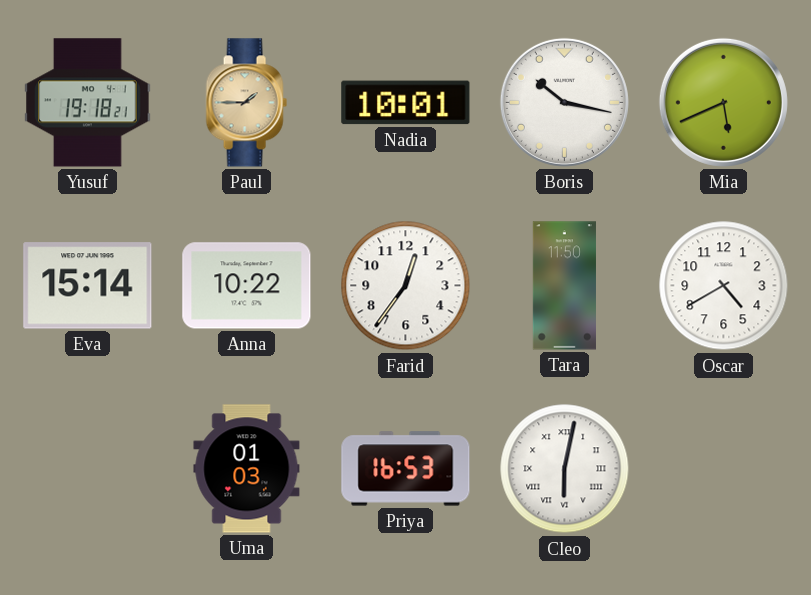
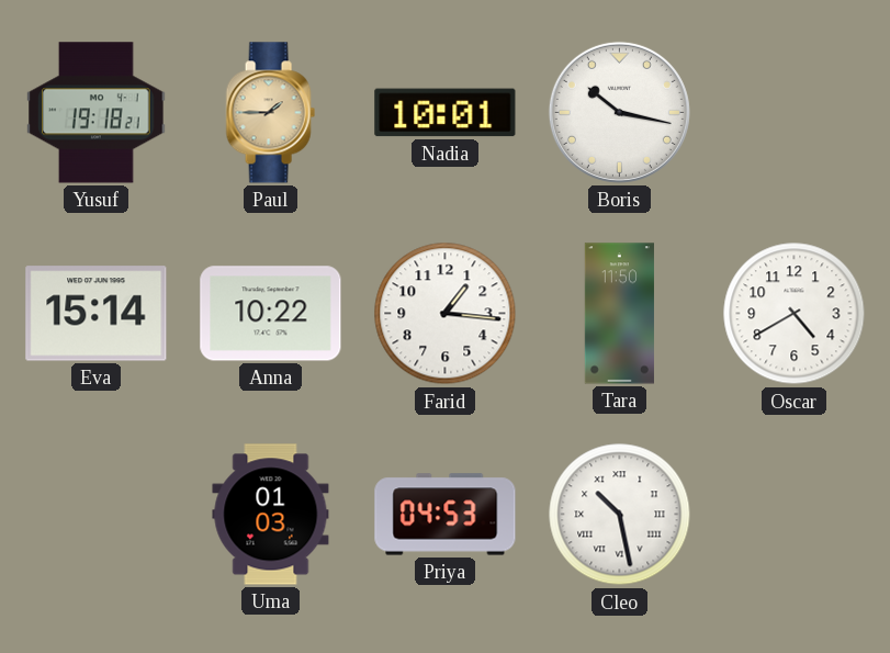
Mia: 5:41 -> none (723, 102)
Farid: 12:36 -> 1:16 (446, 314)
Priya: 16:53 -> 04:53 (446, 515)
Cleo: 6:02 -> 10:28 (620, 515)
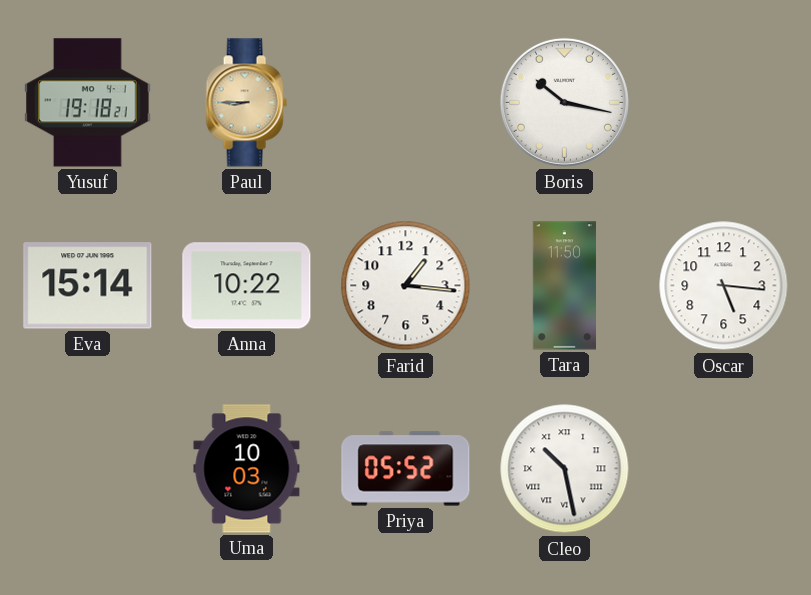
Paul: 1:45 -> 8:45 (246, 103)
Nadia: 10:01 -> none (446, 113)
Oscar: 4:40 -> 5:16 (724, 286)
Uma: 01:03 -> 10:03 (247, 469)
Priya: 04:53 -> 05:52 (406, 469)
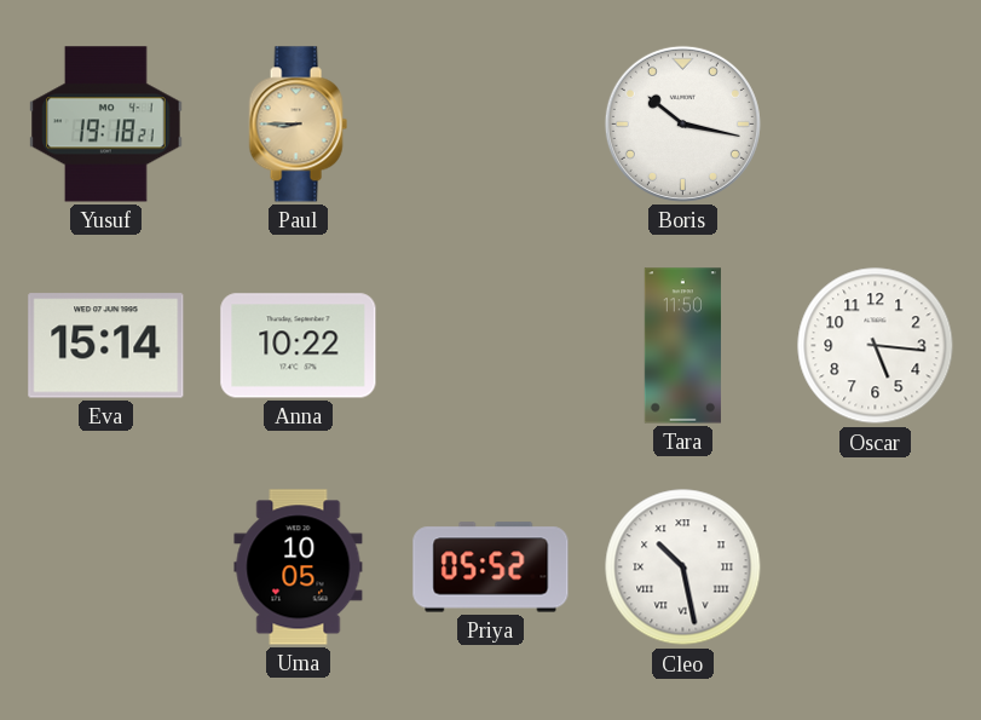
Farid: 1:16 -> none (406, 286)
Uma: 10:03 -> 10:05 (299, 568)
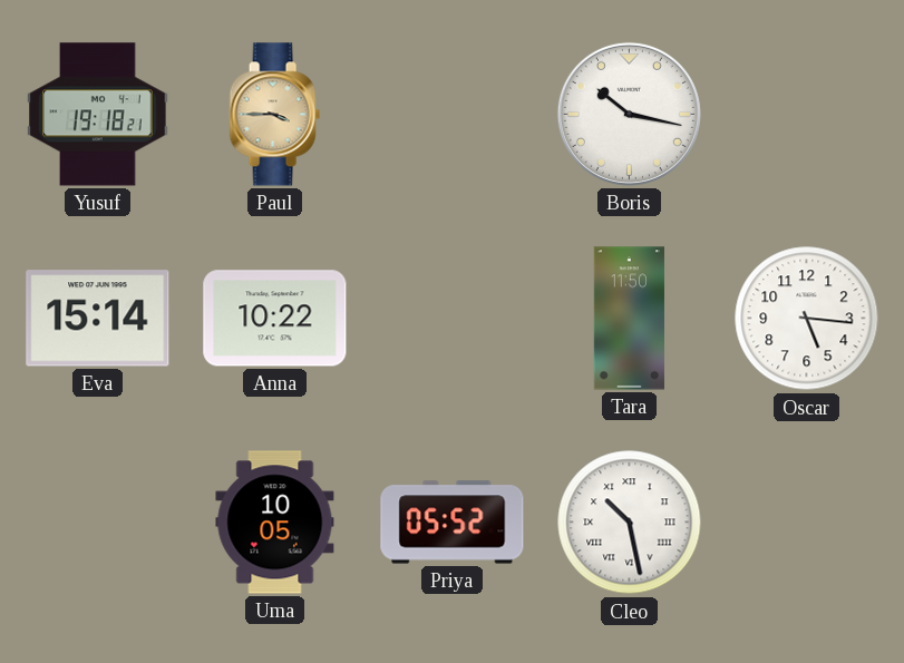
Paul: 8:45 -> 3:45 (274, 115)
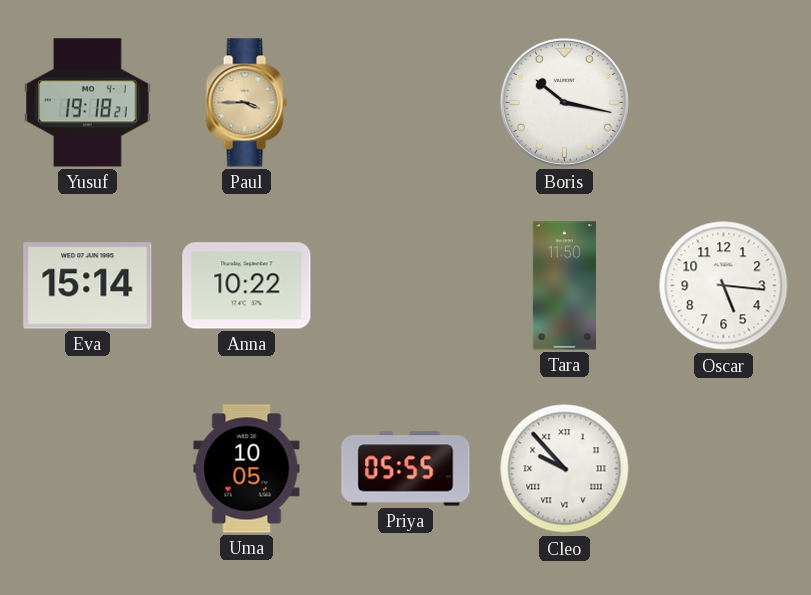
Priya: 05:52 -> 05:55 (406, 469)
Cleo: 10:28 -> 9:53 (565, 469)
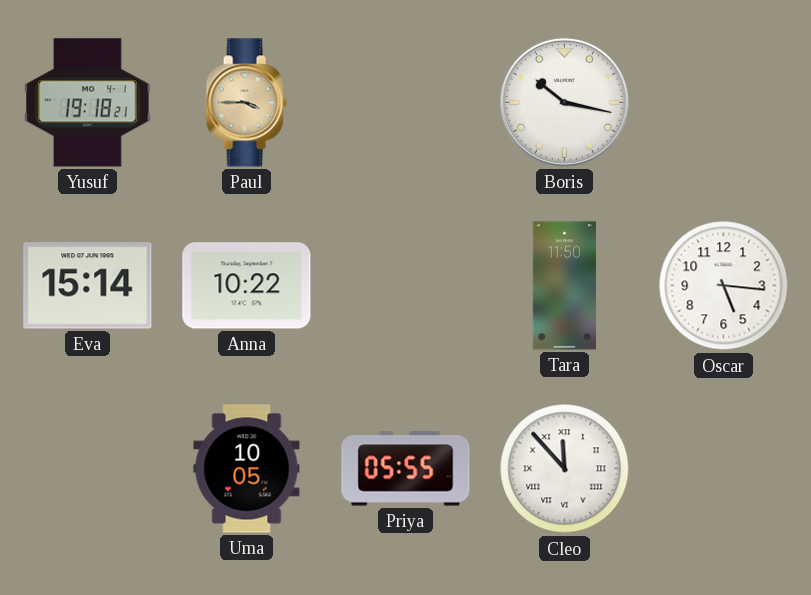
Cleo: 9:53 -> 11:53 (565, 469)
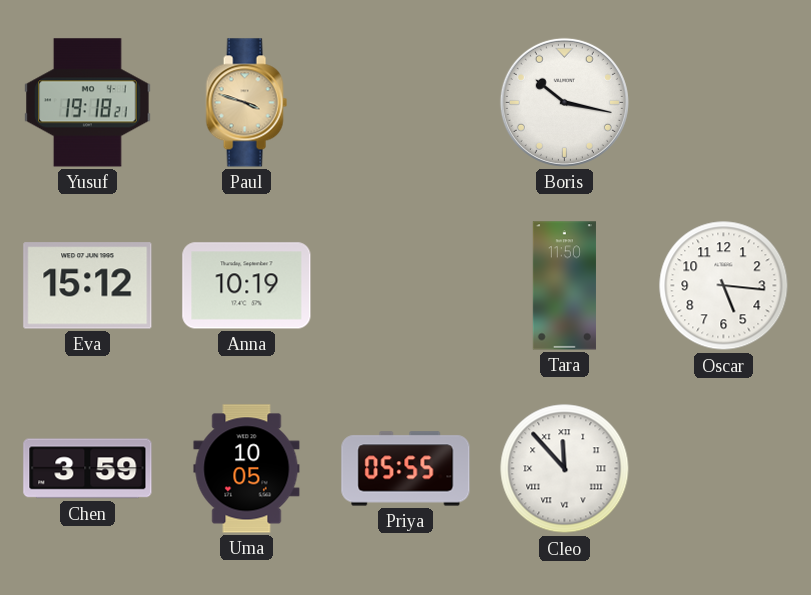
Paul: 3:45 -> 3:48 (246, 103)
Eva: 15:14 -> 15:12 (88, 286)
Anna: 10:22 -> 10:19 (247, 286)
Chen: none -> 3:59 (88, 469)
